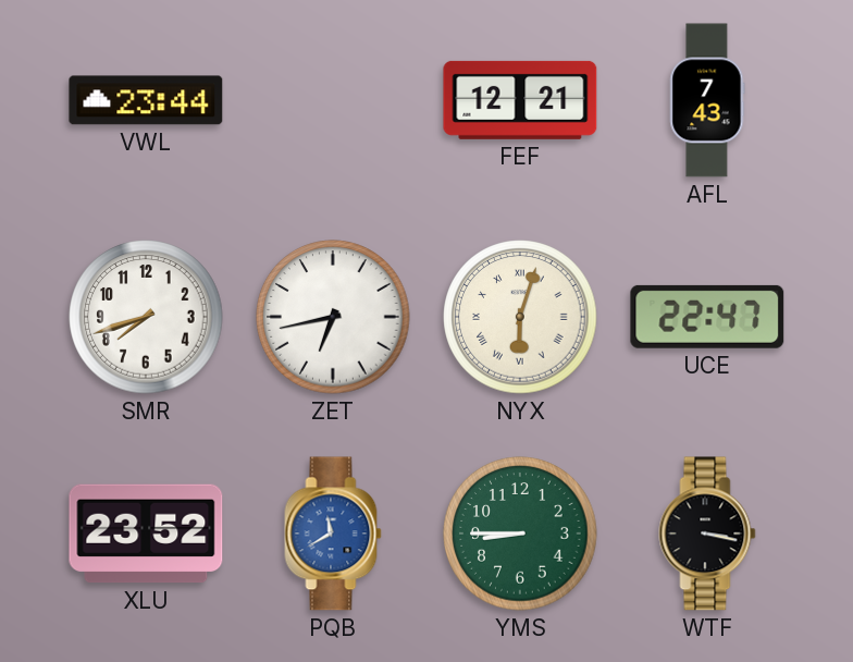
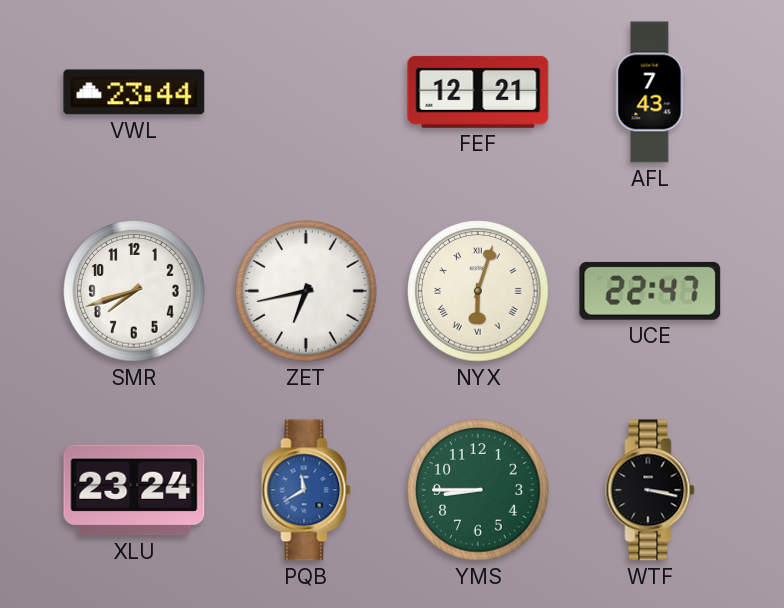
XLU: 23:52 -> 23:24 (134, 490)
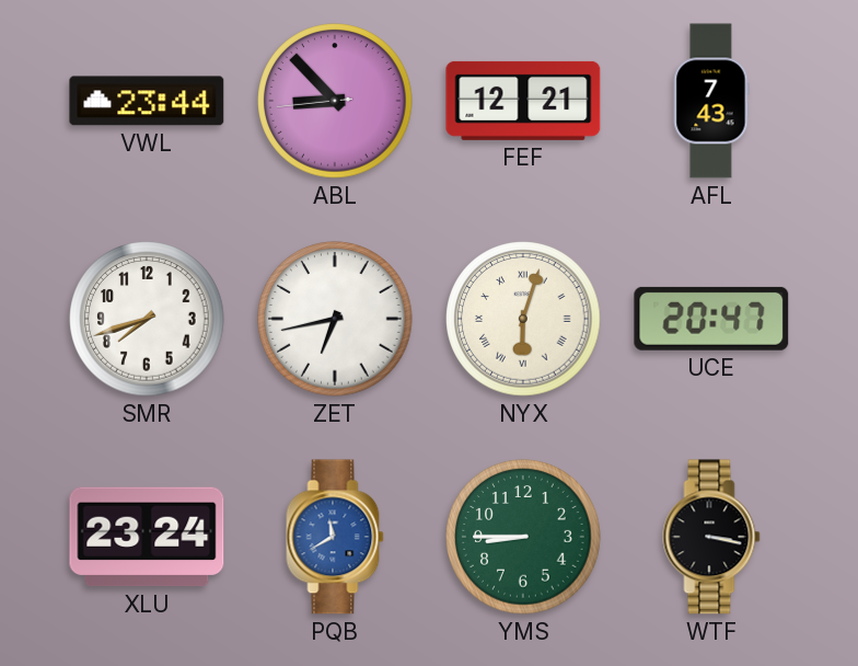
ABL: none -> 8:52 (335, 101)
UCE: 22:47 -> 20:47 (711, 319)
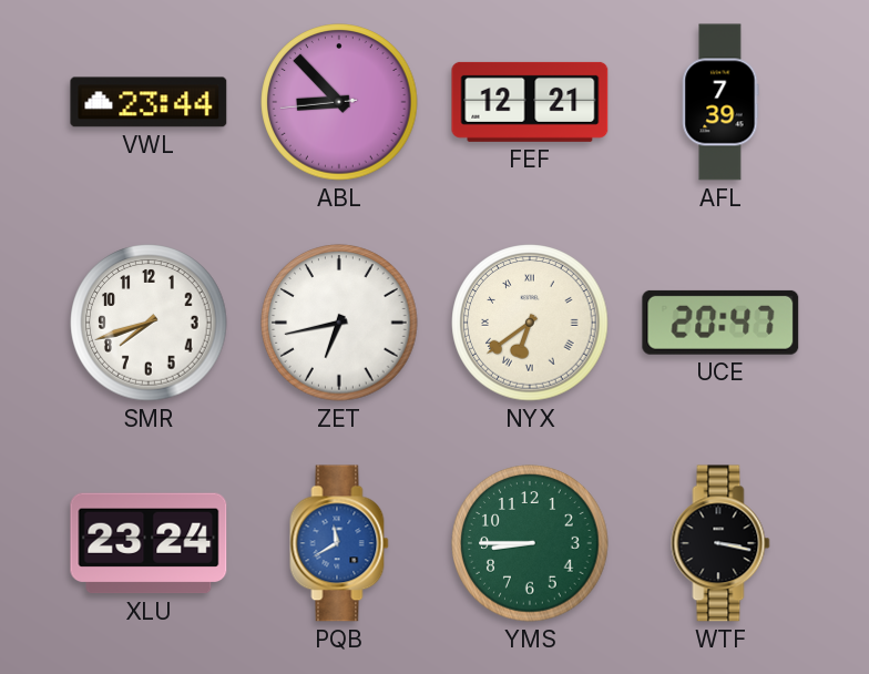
AFL: 7:43 -> 7:39 (720, 102)
NYX: 6:03 -> 6:39 (530, 323)
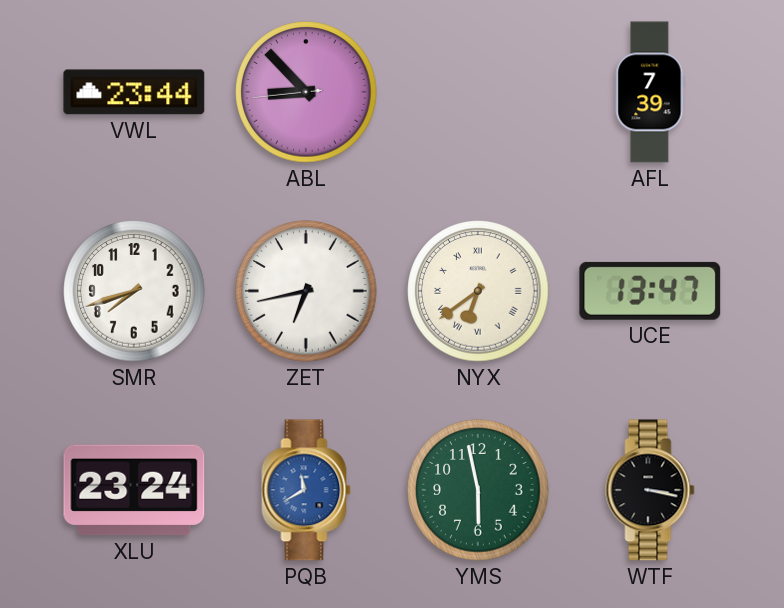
FEF: 12:21 -> none (530, 102)
UCE: 20:47 -> 13:47 (650, 291)
YMS: 8:45 -> 5:58 (478, 490)
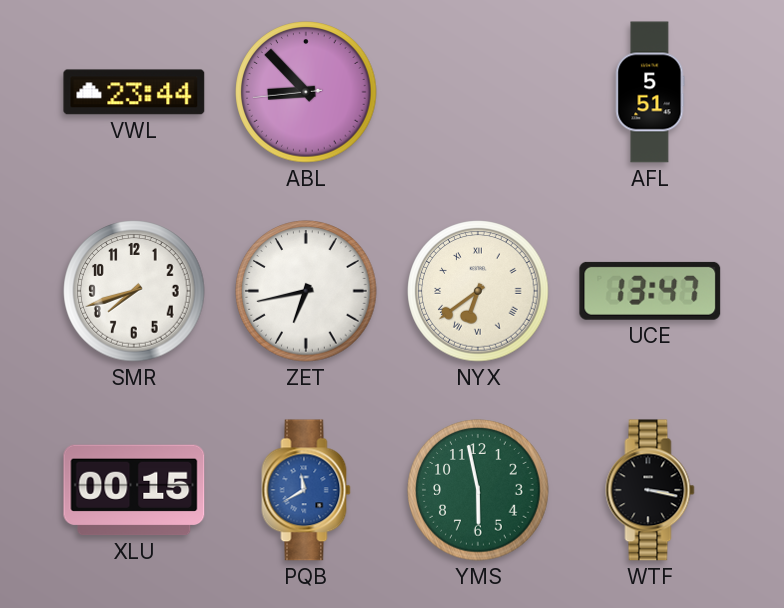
AFL: 7:39 -> 5:51 (650, 92)
XLU: 23:24 -> 00:15 (134, 490)
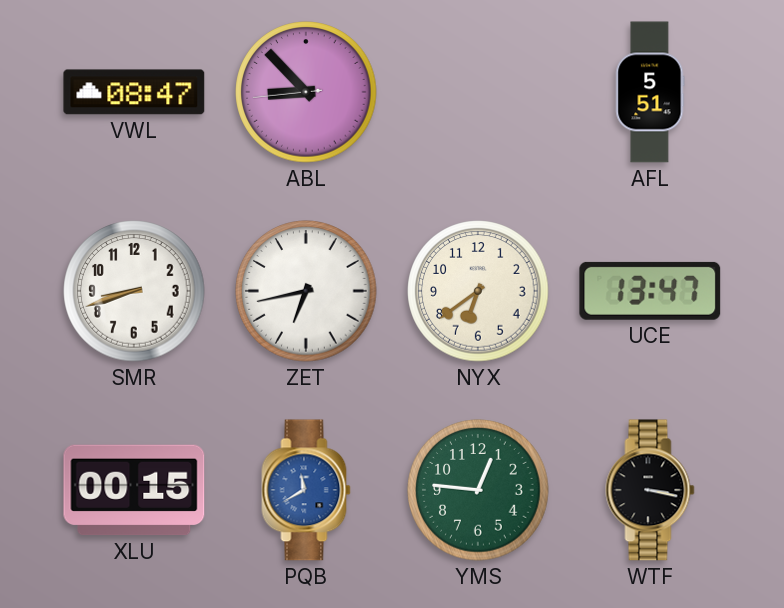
VWL: 23:44 -> 08:47 (134, 92)
SMR: 7:42 -> 8:42 (134, 291)
NYX numerals: Roman -> Arabic (478, 291)
YMS: 5:58 -> 12:46 (478, 490)
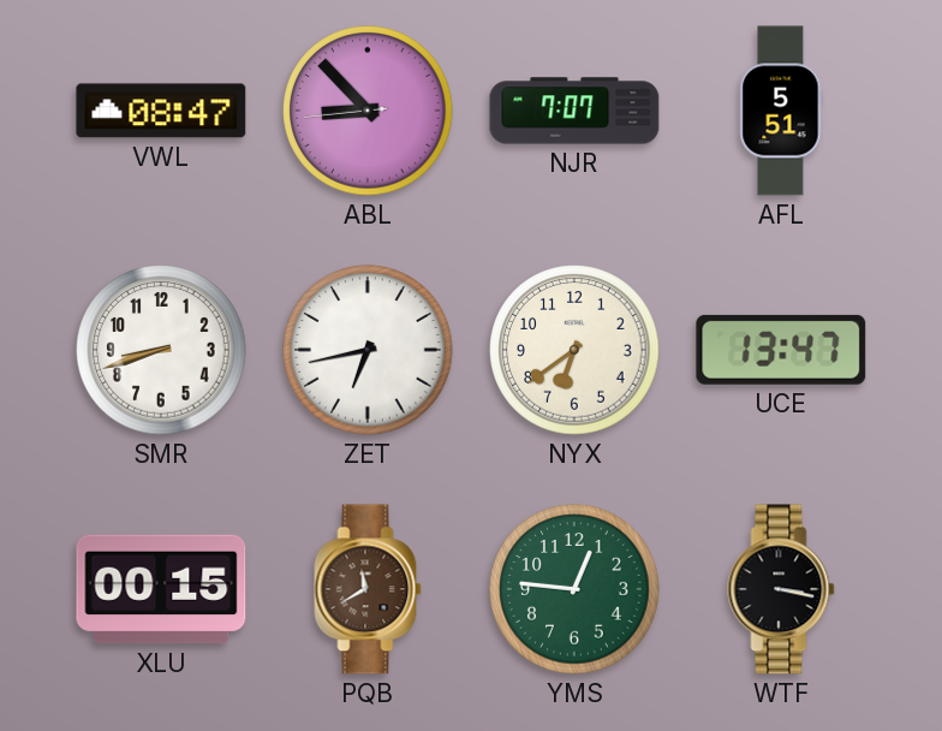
NJR: none -> 7:07 (574, 111)
PQB dial: blue -> brown (368, 589)
